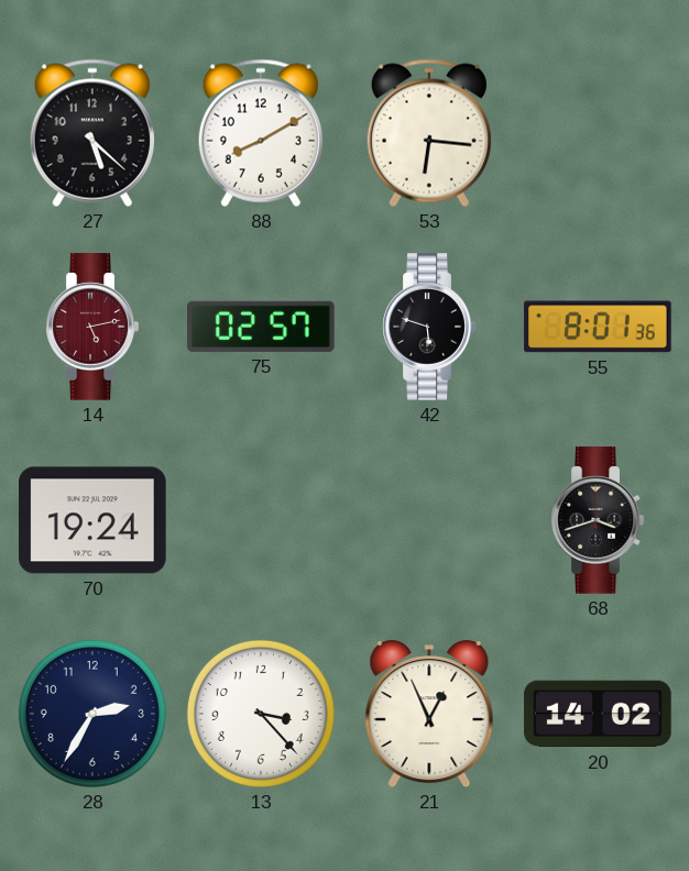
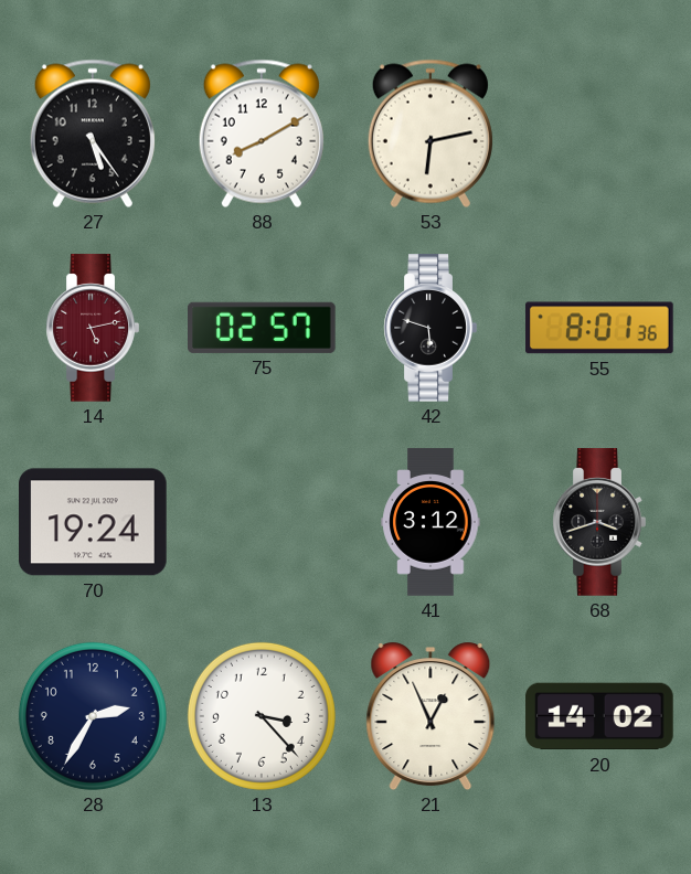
27: 5:22 -> 5:24 (93, 134)
53: 6:16 -> 6:13 (430, 134)
41: none -> 3:12 (430, 522)
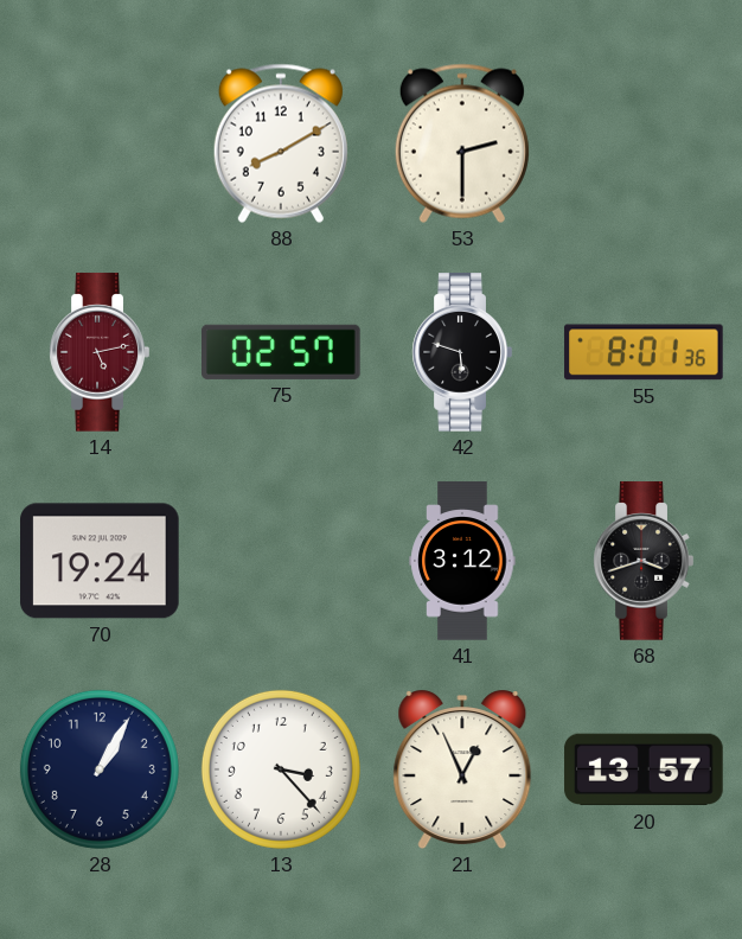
27: 5:24 -> none (93, 134)
53: 6:13 -> 2:30 (462, 143)
28: 2:35 -> 1:05 (100, 769)
20: 14:02 -> 13:57 (644, 769)
